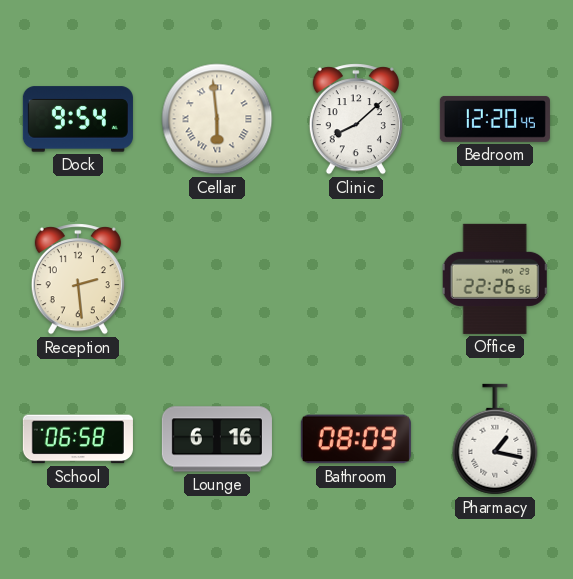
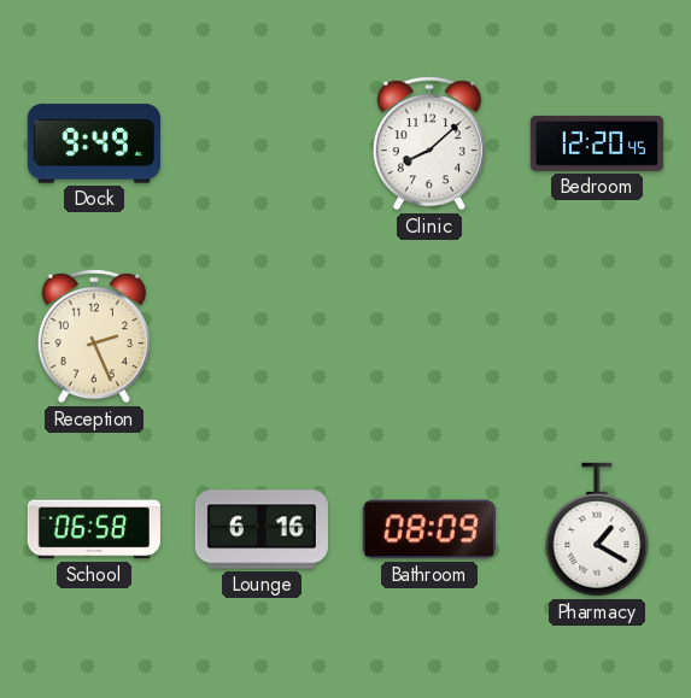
Dock: 9:54 -> 9:49 (94, 143)
Cellar: 5:59 -> none (217, 119)
Reception: 2:29 -> 2:26 (94, 336)
Office: 22:26 -> none (495, 279)
Pharmacy: 1:17 -> 1:20 (597, 529)
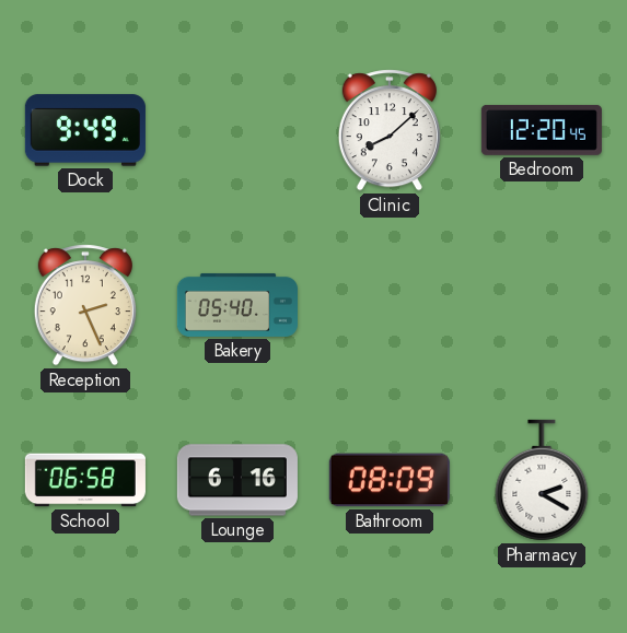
Bakery: none -> 05:40 (237, 305)
Pharmacy: 1:20 -> 2:20 (542, 480)
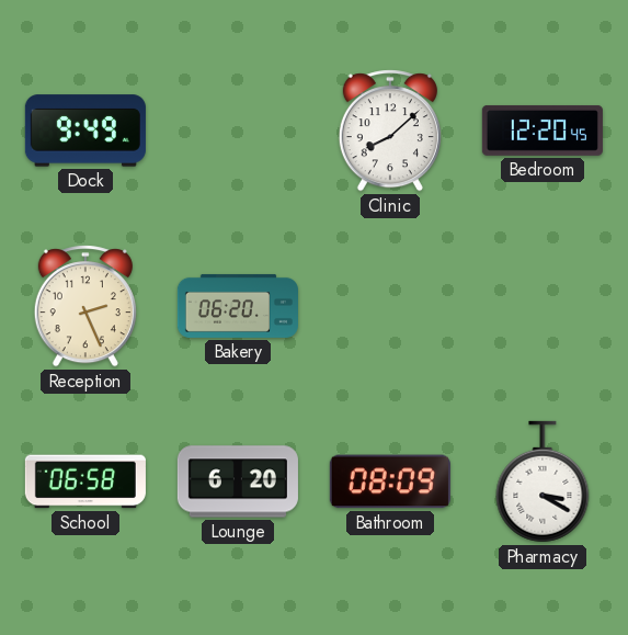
Bakery: 05:40 -> 06:20 (238, 306)
Lounge: 6:16 -> 6:20 (238, 481)
Pharmacy: 2:20 -> 3:20 (543, 481)
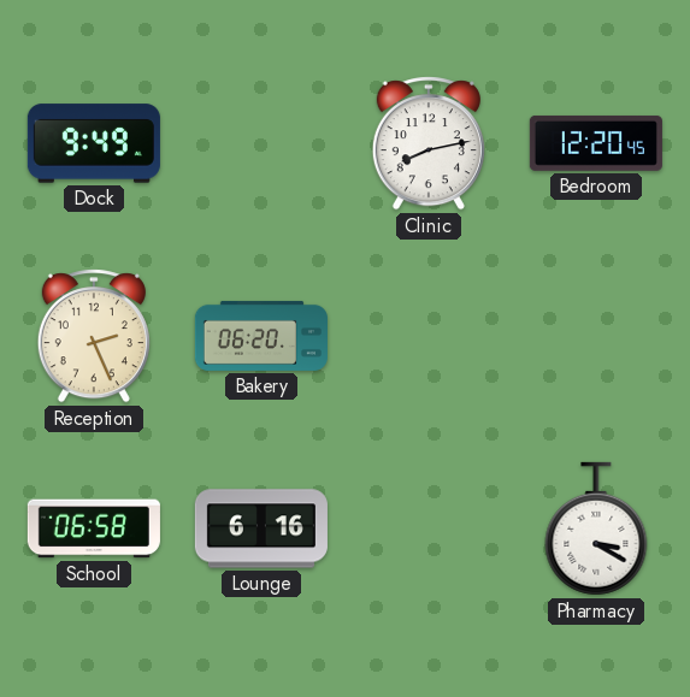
Clinic: 8:08 -> 8:13 (429, 143)
Lounge: 6:20 -> 6:16 (261, 528)
Bathroom: 08:09 -> none (390, 481)
